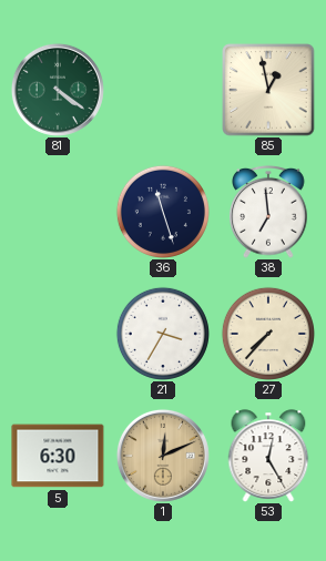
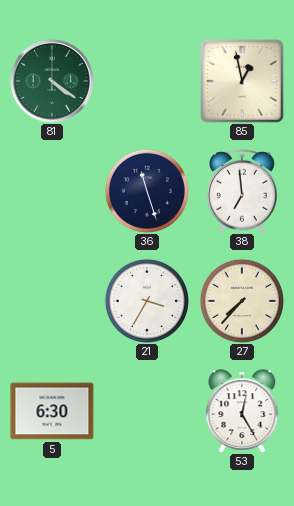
1: 12:11 -> none (163, 456)
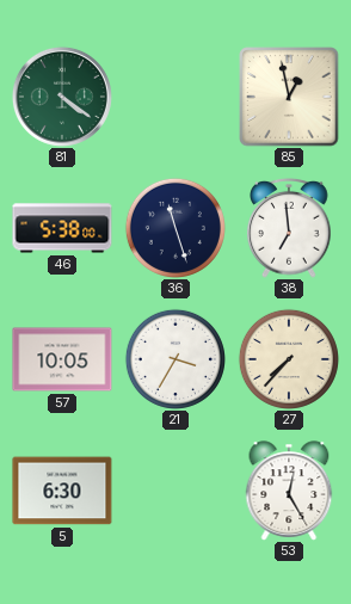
46: none -> 5:38 (62, 228)
57: none -> 10:05 (62, 359)
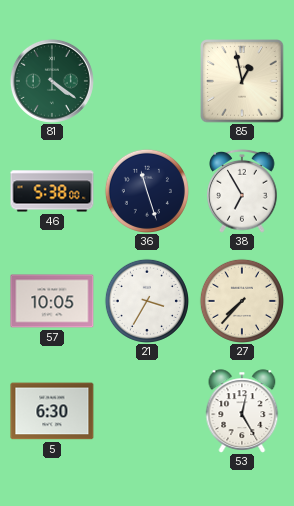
38: 6:59 -> 6:55 (242, 191)
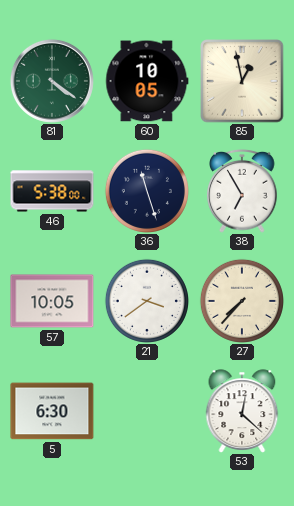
60: none -> 10:05 (147, 81)
21: 3:35 -> 3:39 (147, 301)
53: 12:25 -> 12:22 (242, 411)
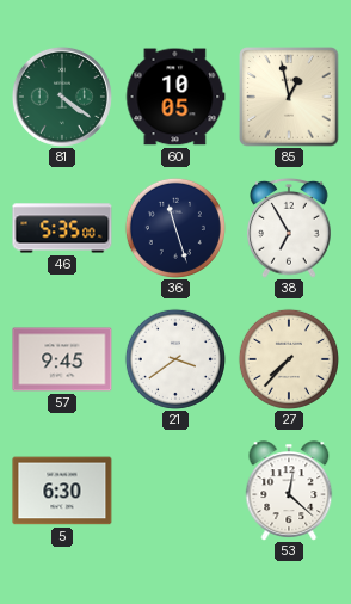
46: 5:38 -> 5:35 (62, 228)
57: 10:05 -> 9:45 (62, 359)
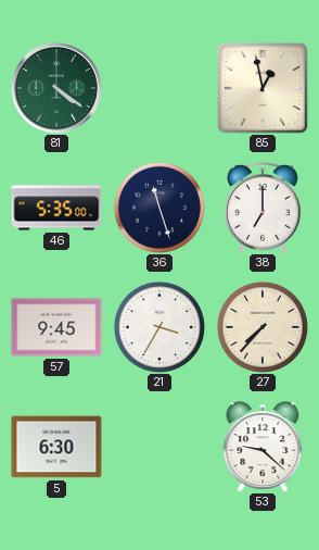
60: 10:05 -> none (176, 97)
38: 6:55 -> 7:00 (263, 208)
21: 3:39 -> 3:35 (159, 327)
53: 12:22 -> 9:22 (263, 447)
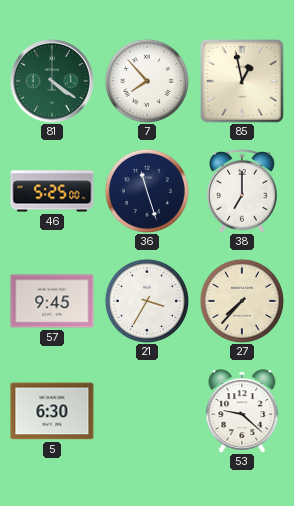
7: none -> 7:53 (147, 81)
46: 5:35 -> 5:25 (52, 191)
